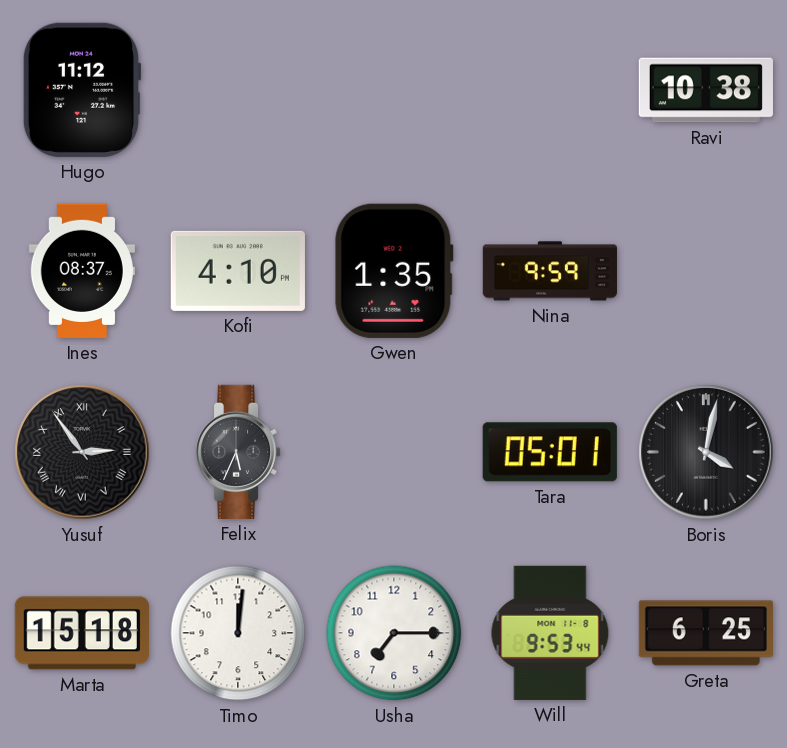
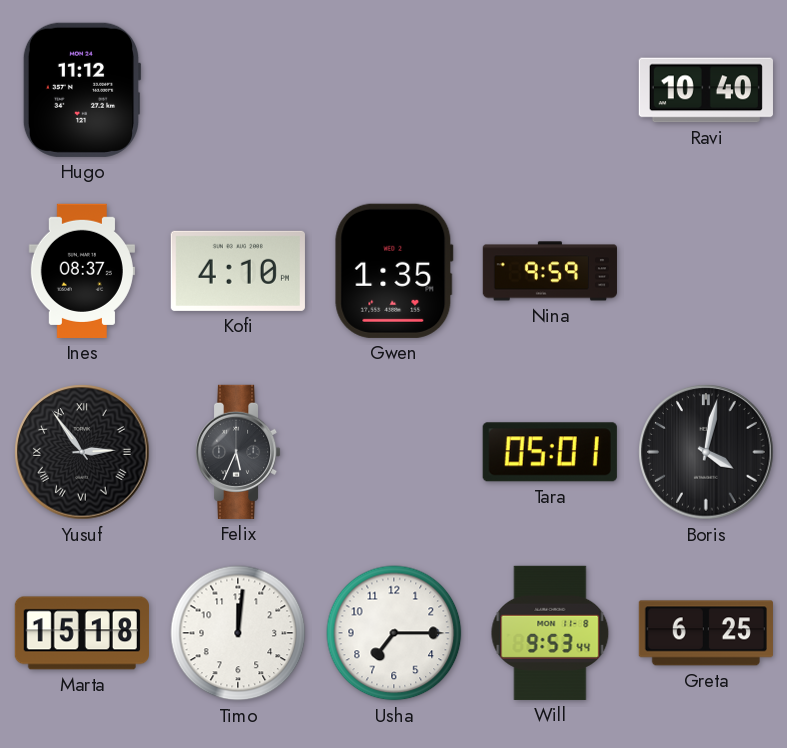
Ravi: 10:38 -> 10:40 (706, 90)
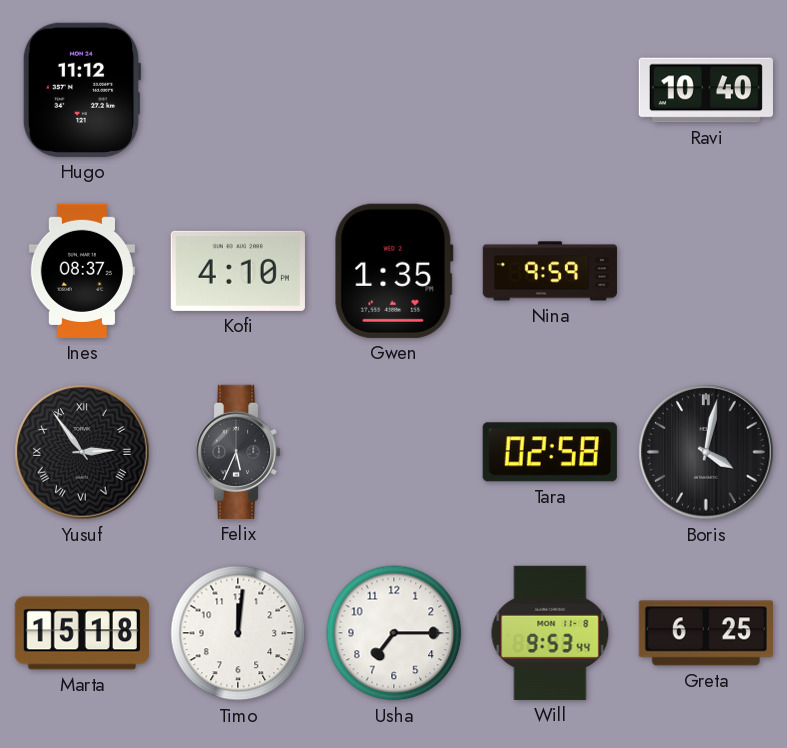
Tara: 05:01 -> 02:58 (550, 452)
